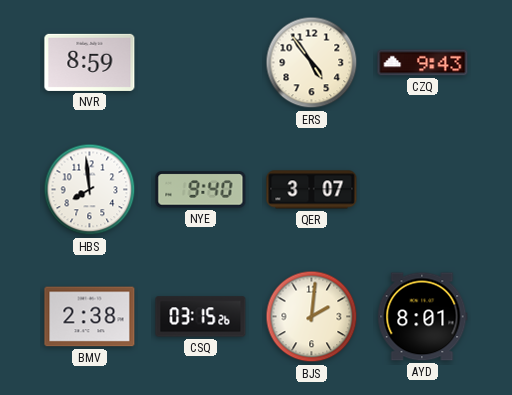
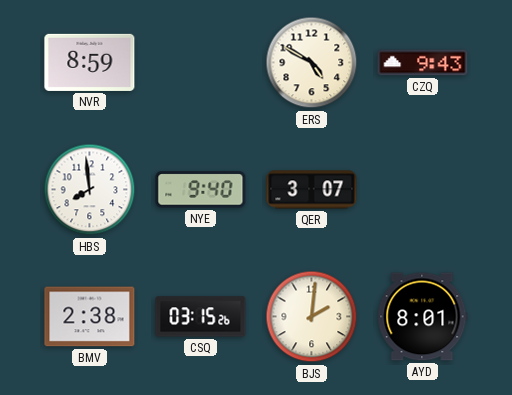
ERS: 4:54 -> 4:50 (312, 63)
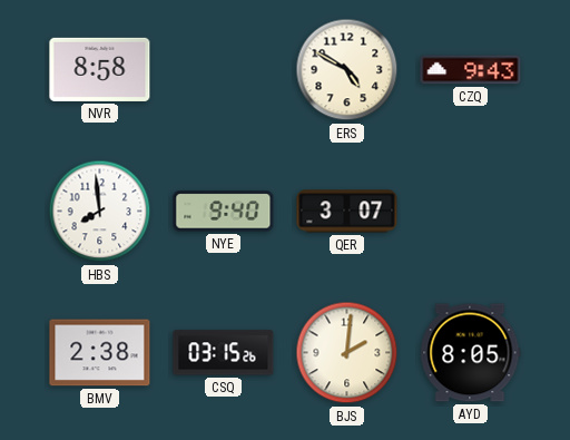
NVR: 8:59 -> 8:58 (100, 69)
AYD: 8:01 -> 8:05 (471, 353)
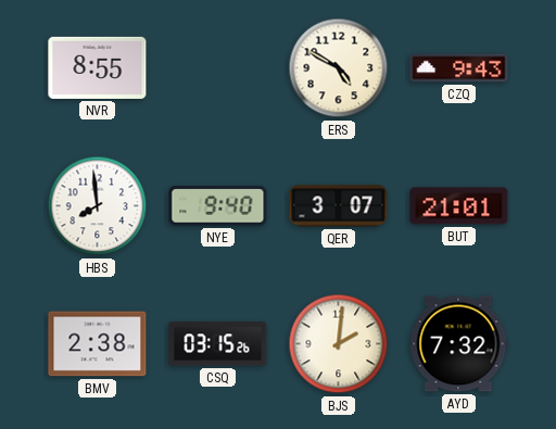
NVR: 8:58 -> 8:55 (98, 67)
BUT: none -> 21:01 (459, 206)
AYD: 8:05 -> 7:32 (459, 344)
